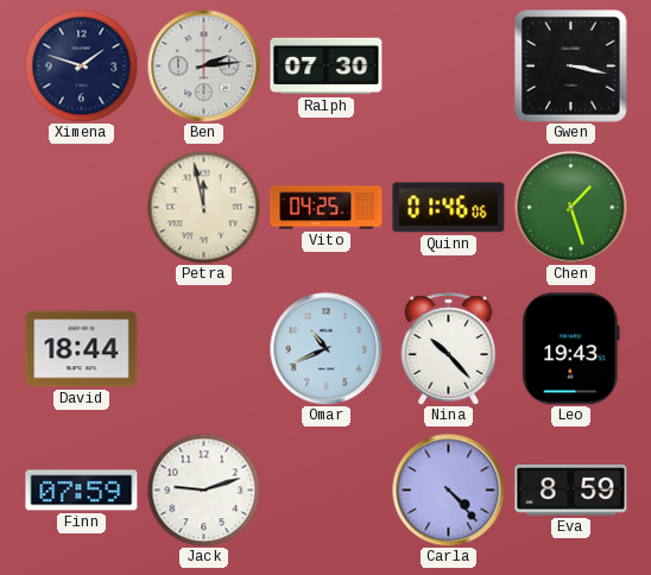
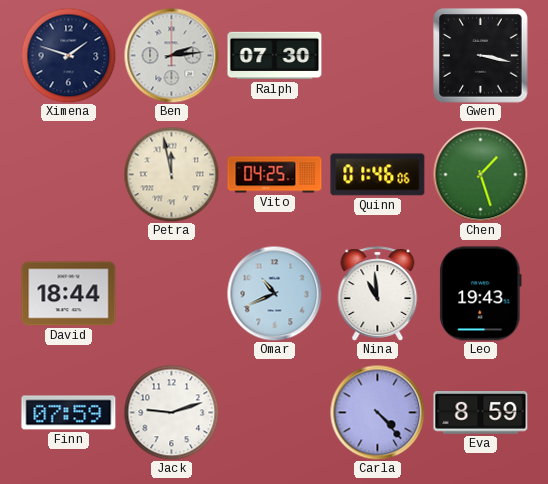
Nina: 10:23 -> 10:59 (378, 294)
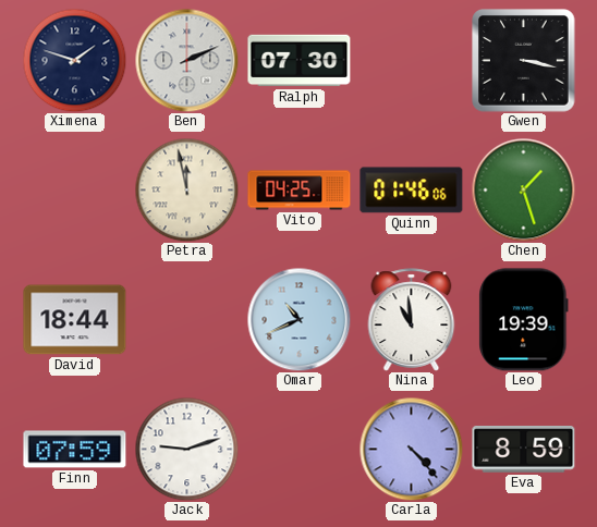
Ben: 2:14 -> 2:11 (186, 60)
Leo: 19:43 -> 19:39 (524, 320)
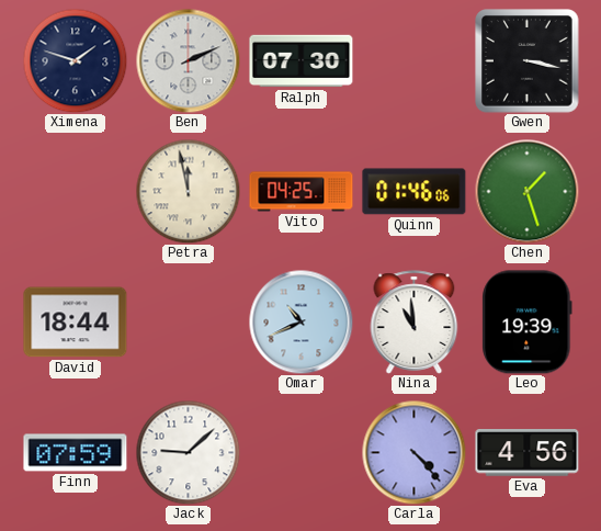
Jack: 9:12 -> 9:08 (188, 452)
Eva: 8:59 -> 4:56 (528, 453)
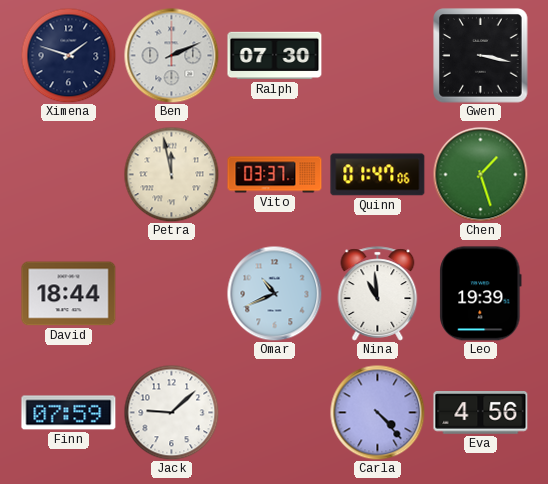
Vito: 04:25 -> 03:37 (275, 175)
Quinn: 01:46 -> 01:47 (378, 175)
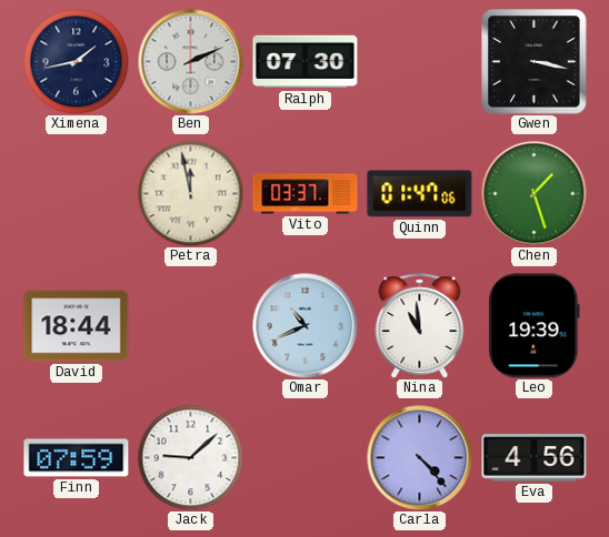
Ximena: 1:48 -> 1:43 (76, 61)
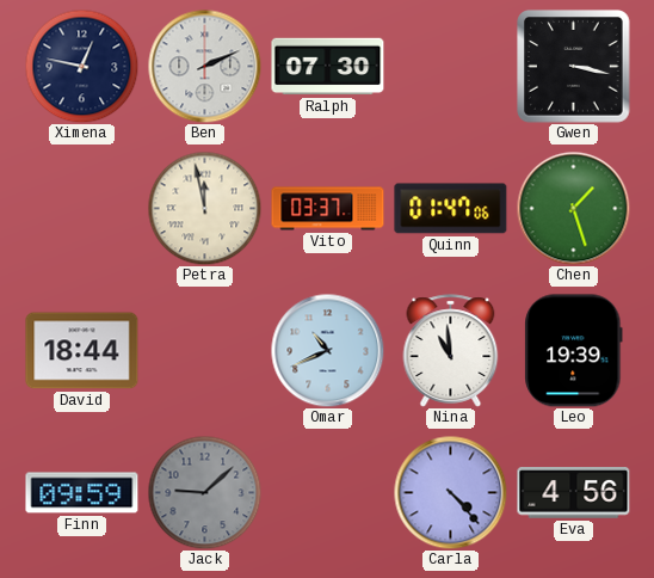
Ximena: 1:43 -> 12:47 (81, 66)
Finn: 07:59 -> 09:59 (82, 493)
Jack dial: white -> grey (204, 492)
